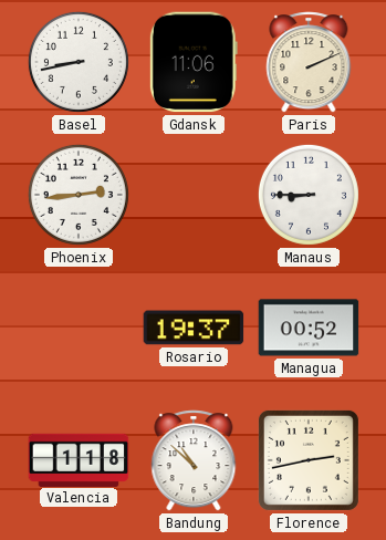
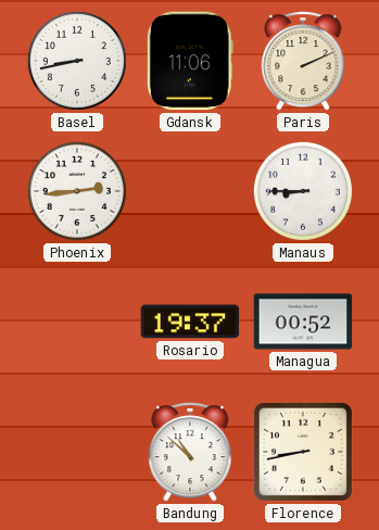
Valencia: 1:18 -> none (79, 459)
Florence: 2:43 -> 8:43 (303, 452)
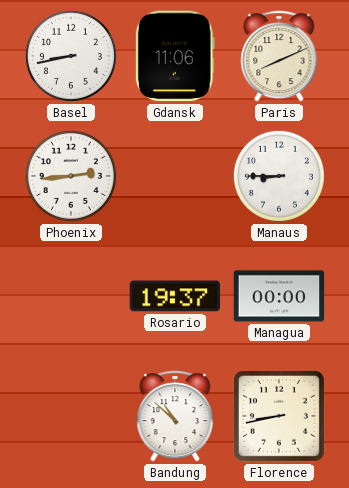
Paris: 2:11 -> 8:11 (279, 56)
Managua: 00:52 -> 00:00 (279, 296)
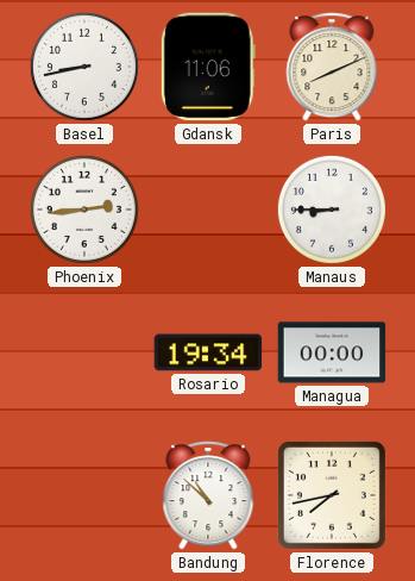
Rosario: 19:37 -> 19:34 (208, 352)
Florence: 8:43 -> 7:43 (332, 495)
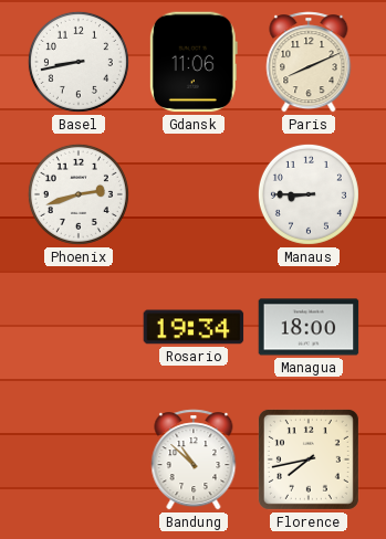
Phoenix: 2:44 -> 2:42 (79, 194)
Managua: 00:00 -> 18:00 (309, 327)
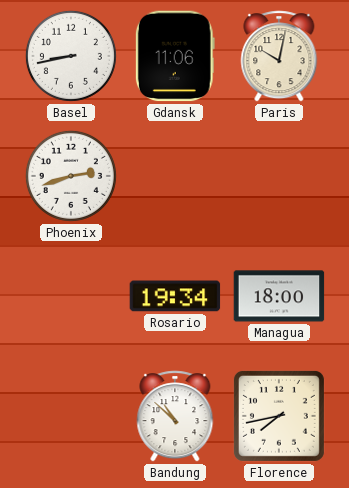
Paris: 8:11 -> 10:02 (279, 56)
Manaus: 8:45 -> none (309, 194)
